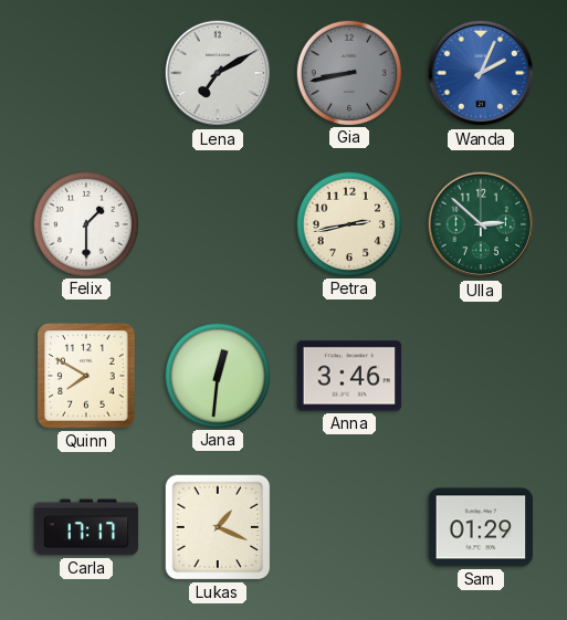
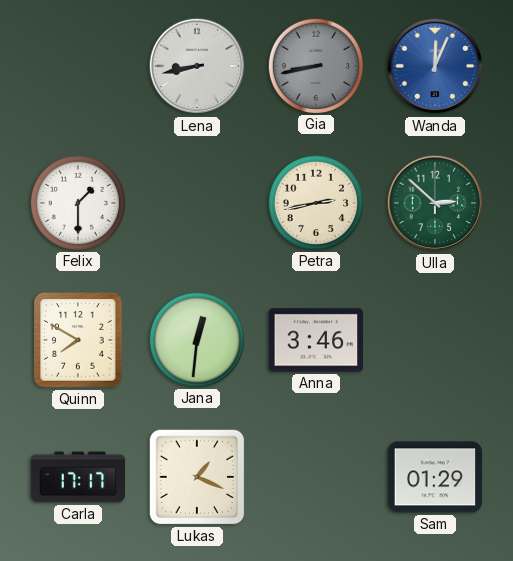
Lena: 7:10 -> 8:43 (197, 66)
Wanda: 2:04 -> 12:04 (435, 66)
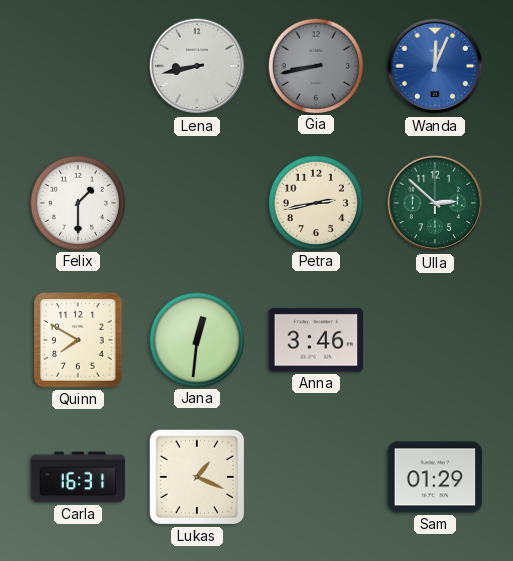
Carla: 17:17 -> 16:31 (78, 477)
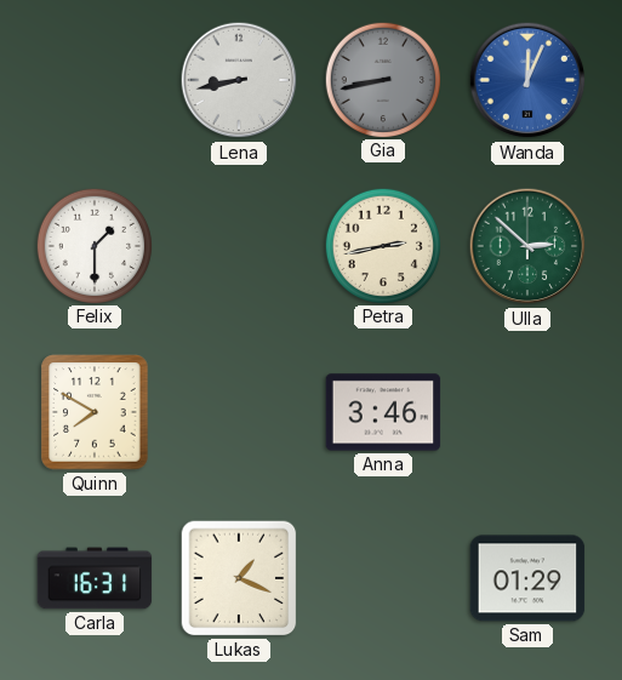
Jana: 12:31 -> none (196, 339)
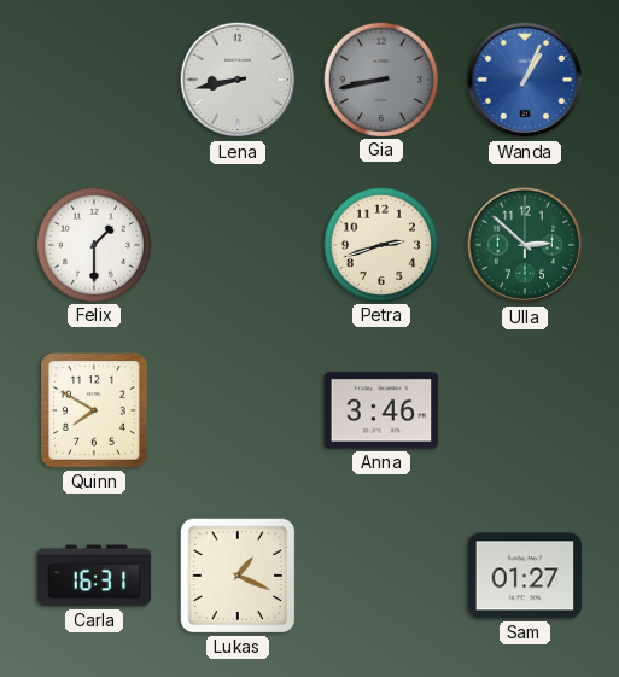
Wanda: 12:04 -> 1:04 (525, 80)
Petra: 2:43 -> 2:42 (380, 244)
Sam: 01:29 -> 01:27 (525, 576)
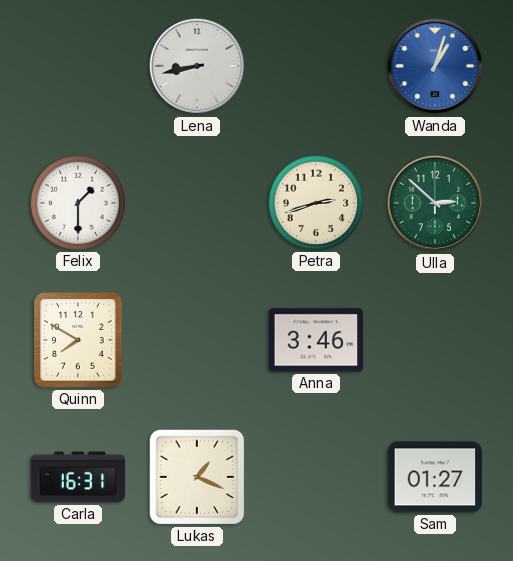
Gia: 8:43 -> none (380, 78)
Wanda: 1:04 -> 1:03 (435, 66)
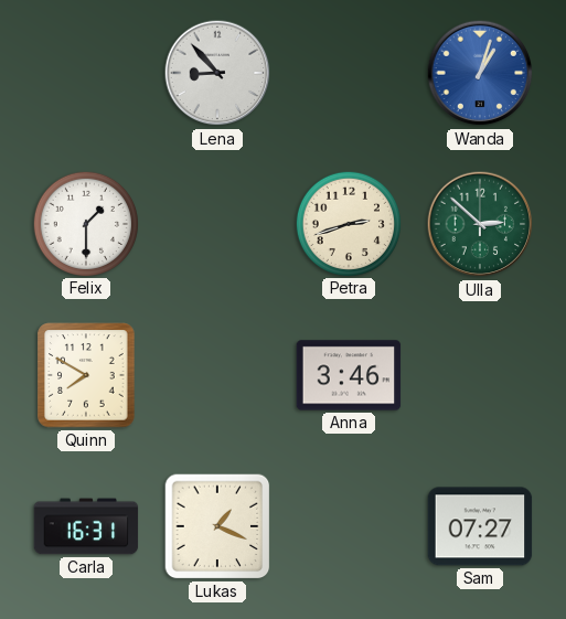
Lena: 8:43 -> 8:53 (217, 73)
Sam: 01:27 -> 07:27 (480, 526)
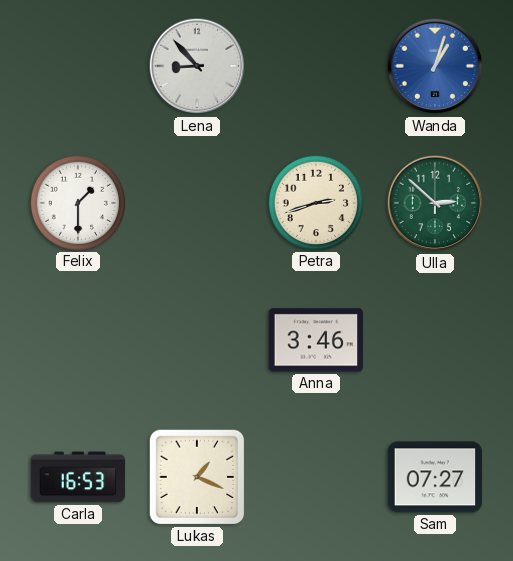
Quinn: 7:50 -> none (86, 375)
Carla: 16:31 -> 16:53 (78, 477)
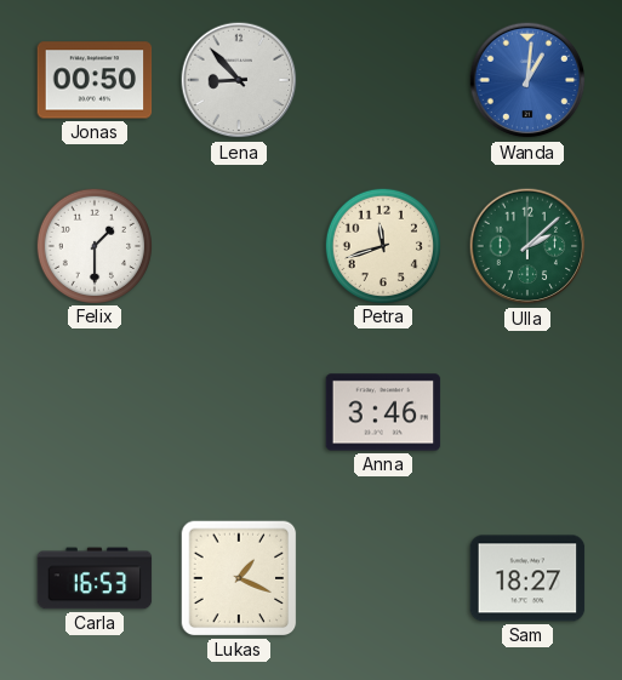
Jonas: none -> 00:50 (95, 80)
Wanda: 1:03 -> 1:01 (527, 80)
Petra: 2:42 -> 11:42 (382, 245)
Ulla: 2:52 -> 2:08 (527, 246)
Sam: 07:27 -> 18:27 (527, 578)
